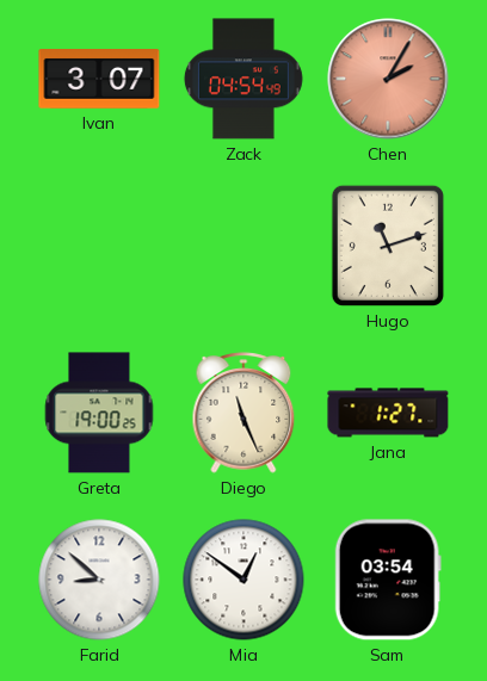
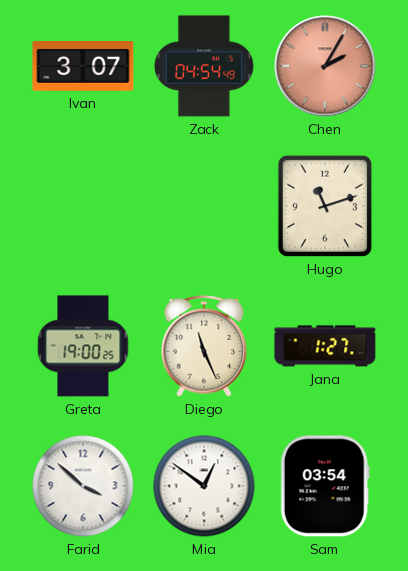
Farid: 8:52 -> 3:52 (83, 486)
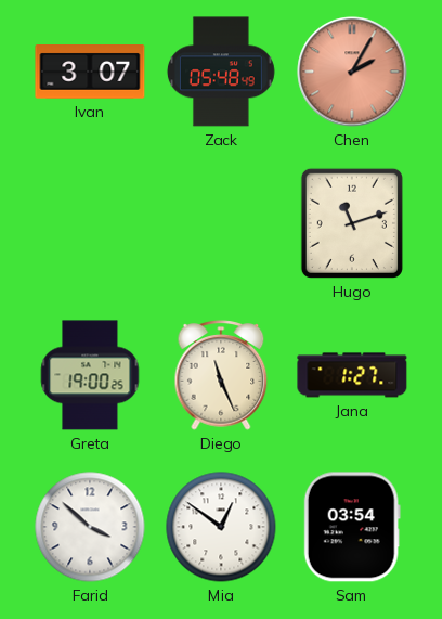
Zack: 04:54 -> 05:48 (221, 72)
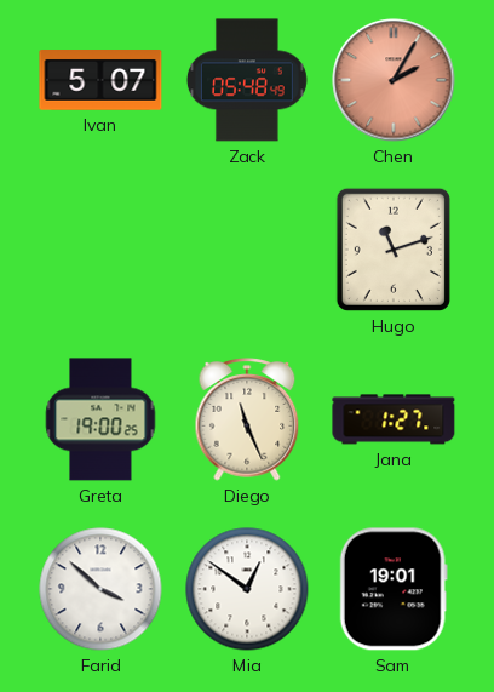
Ivan: 3:07 -> 5:07 (100, 81)
Sam: 03:54 -> 19:01 (394, 589)
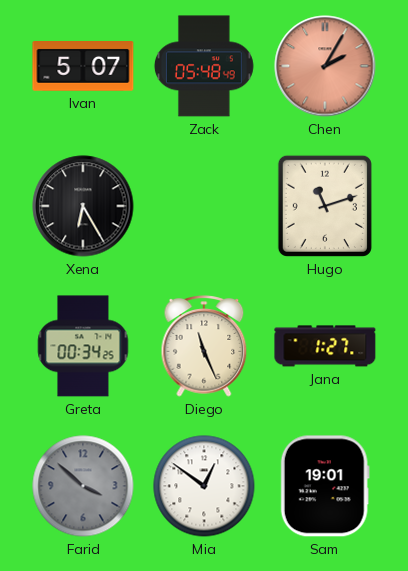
Xena: none -> 6:25 (83, 206)
Greta: 19:00 -> 00:34 (83, 346)
Farid dial: white -> grey (83, 486)
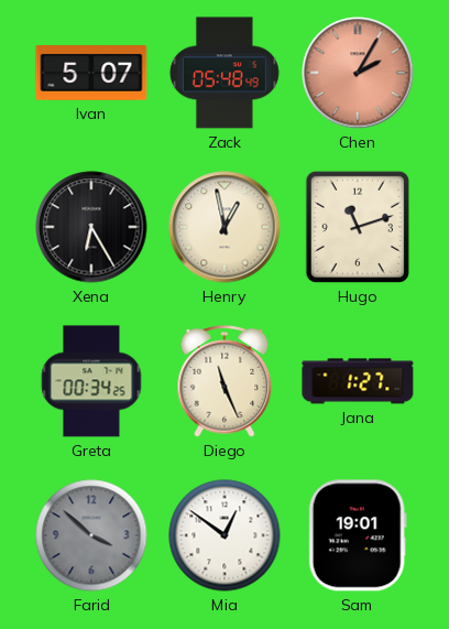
Henry: none -> 12:58 (225, 227)
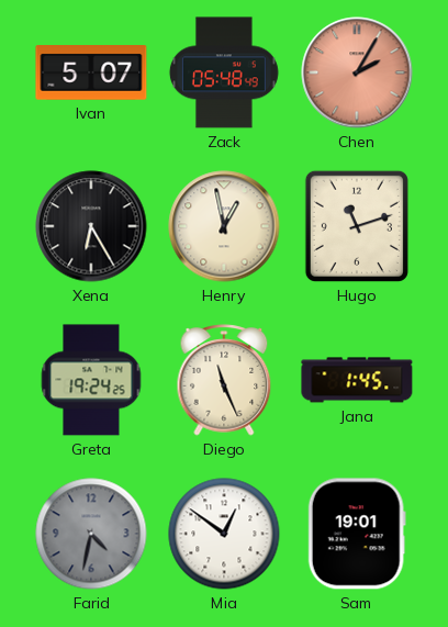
Greta: 00:34 -> 19:24 (91, 380)
Jana: 1:27 -> 1:45 (357, 380)
Farid: 3:52 -> 4:32 (91, 534)
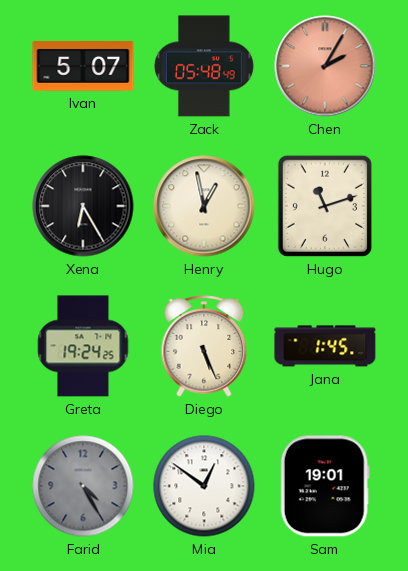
Diego: 11:26 -> 5:26 (204, 346)
Farid: 4:32 -> 4:25 (83, 486)
